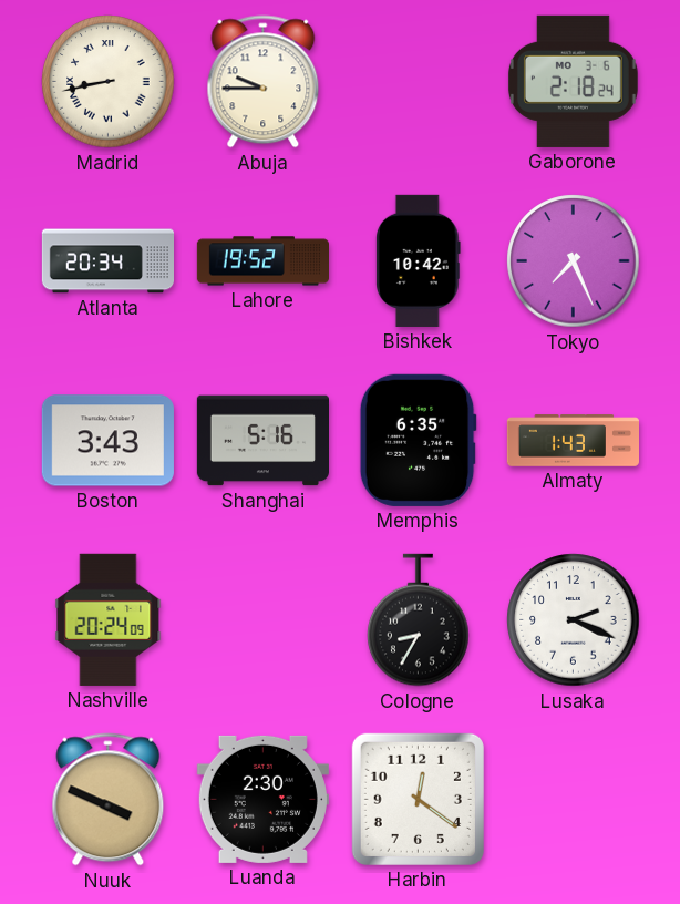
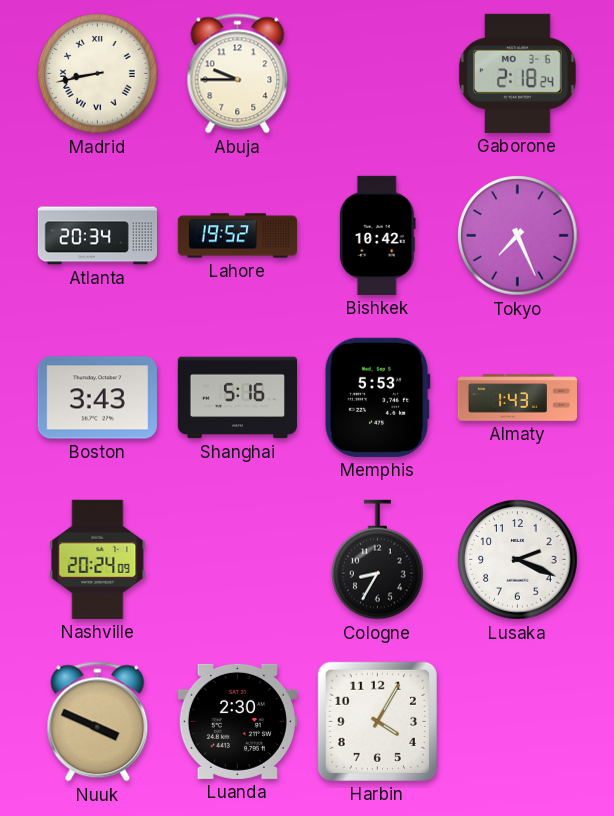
Memphis: 6:35 -> 5:53 (377, 397)
Harbin: 12:21 -> 4:05 (377, 721)
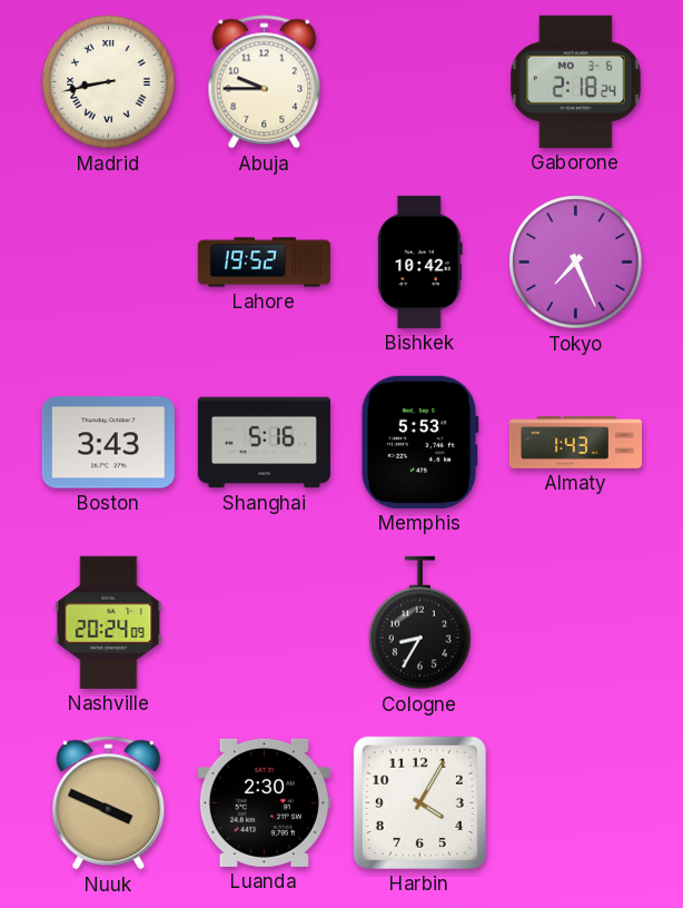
Atlanta: 20:34 -> none (97, 236)
Lusaka: 2:19 -> none (518, 560)
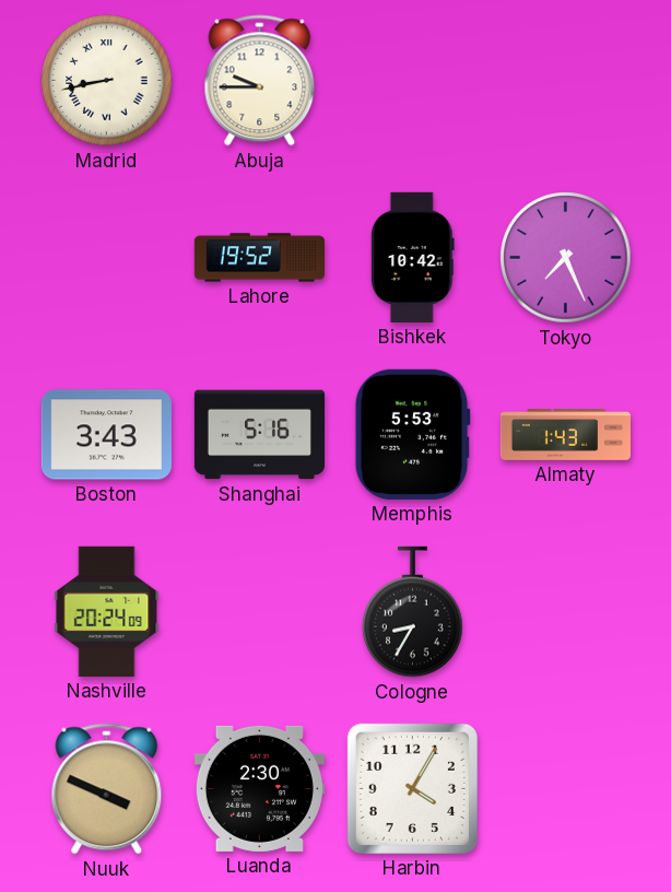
Gaborone: 2:18 -> none (575, 81)
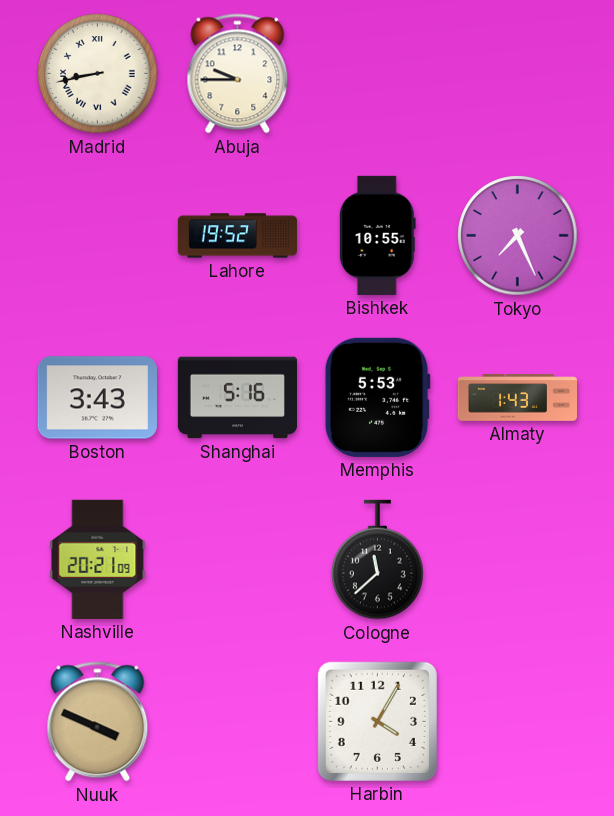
Bishkek: 10:42 -> 10:55 (377, 235)
Nashville: 20:24 -> 20:21 (98, 559)
Cologne: 8:35 -> 11:38 (378, 560)
Luanda: 2:30 -> none (259, 788)
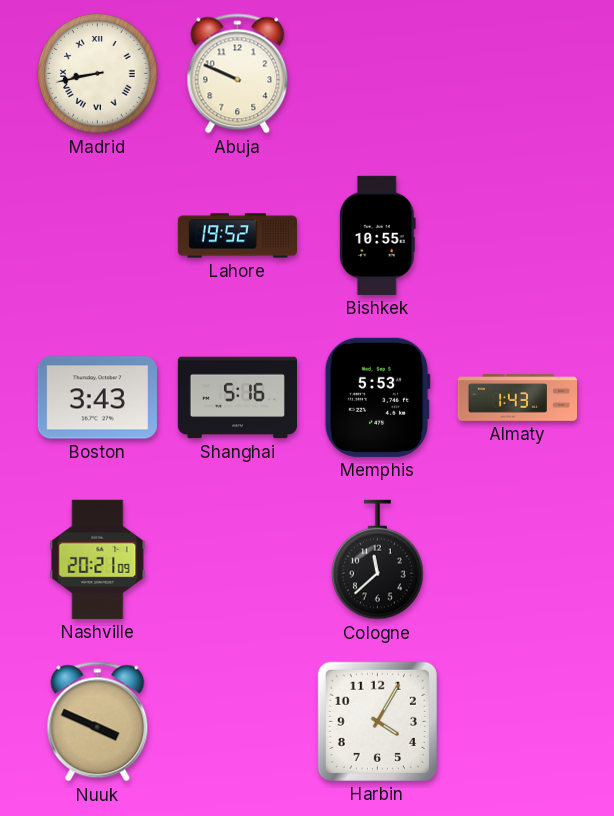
Abuja: 9:45 -> 9:49 (238, 74)
Tokyo: 7:26 -> none (518, 236)
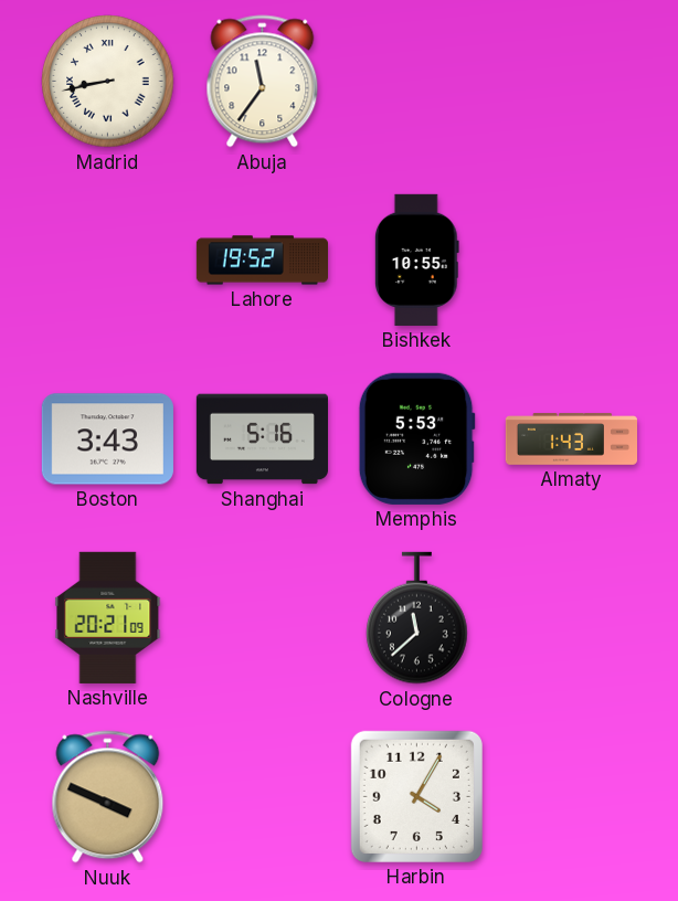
Abuja: 9:49 -> 11:36 (263, 82)
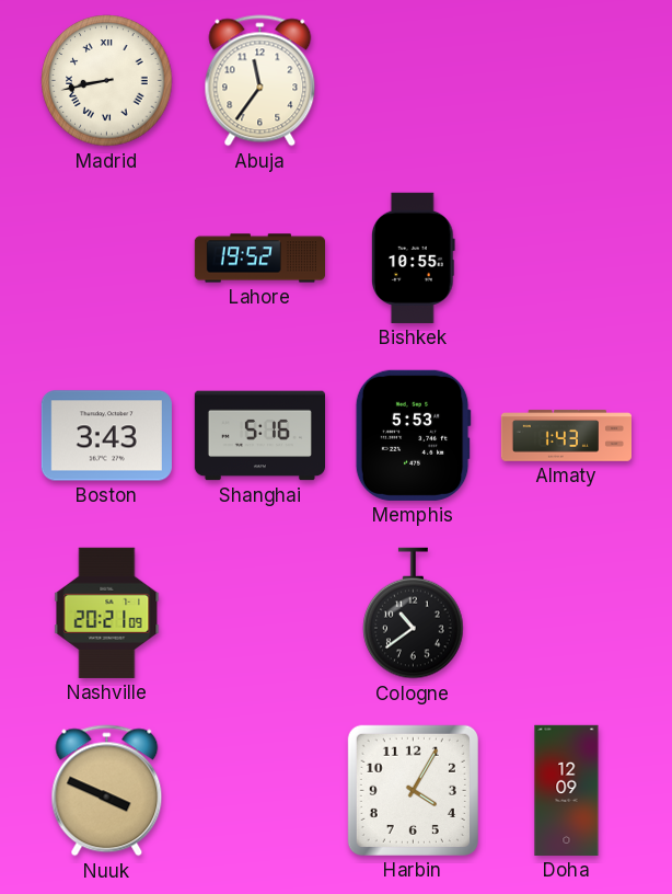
Cologne: 11:38 -> 10:39 (414, 614)
Doha: none -> 12:09 (567, 790)
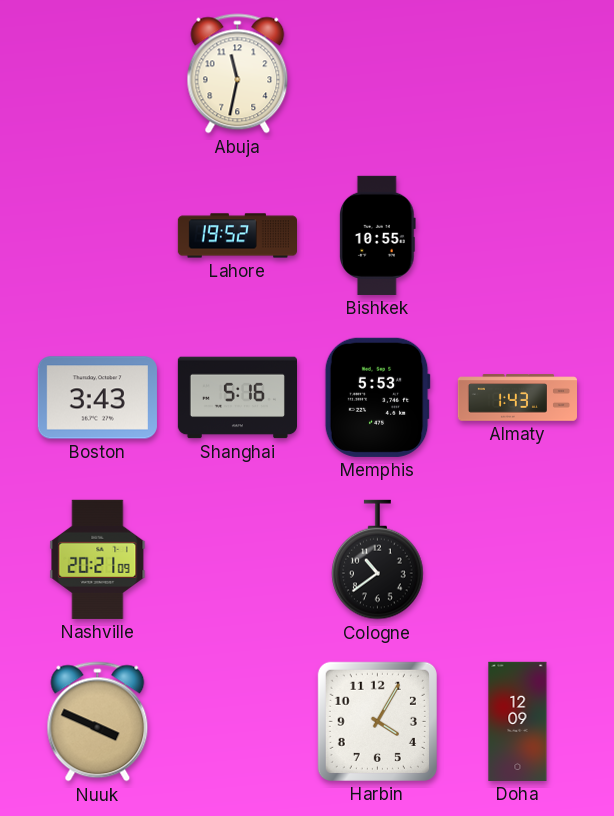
Madrid: 8:43 -> none (107, 81)
Abuja: 11:36 -> 11:32 (238, 74)
